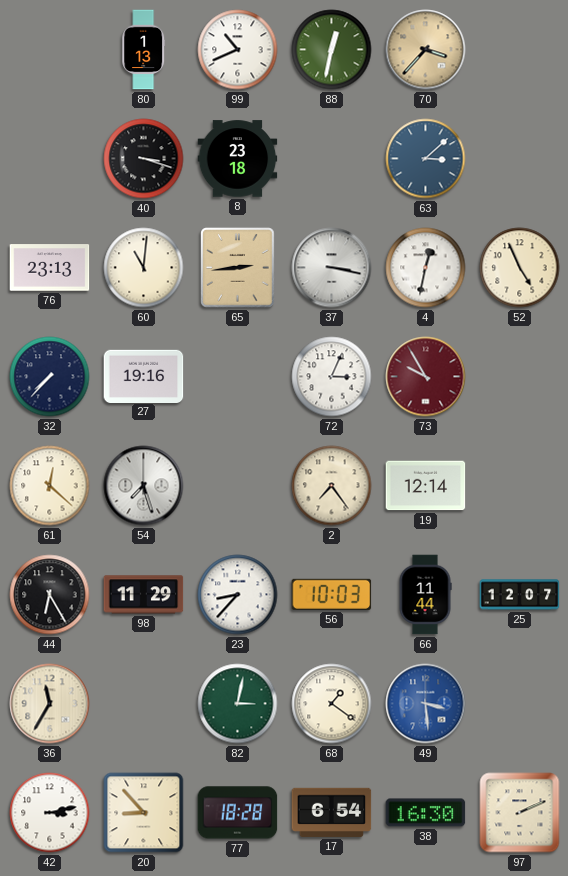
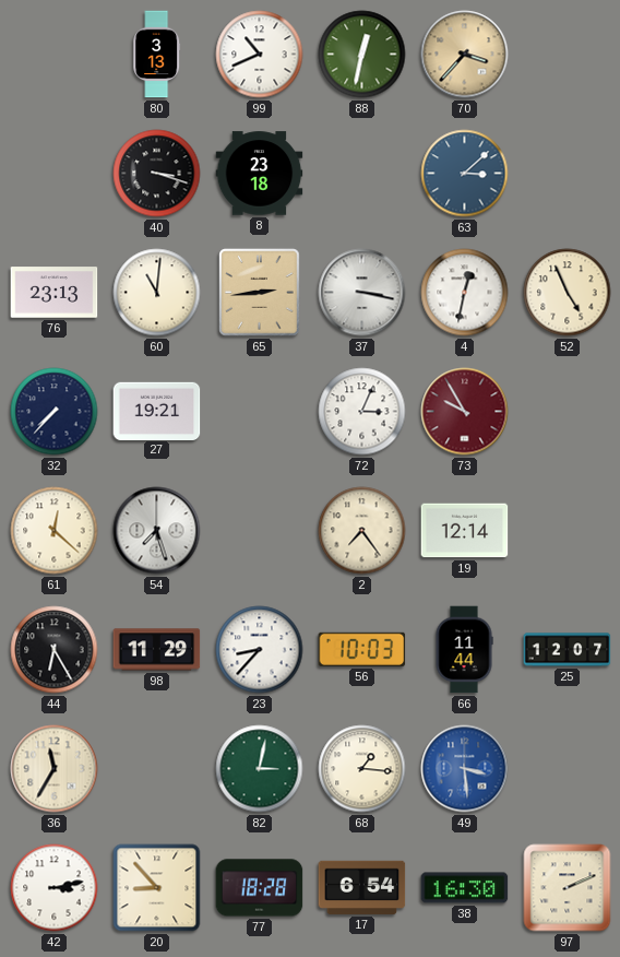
80: 1:13 -> 3:13 (157, 55)
27: 19:16 -> 19:21 (157, 411)
68: 1:21 -> 1:16 (362, 769)
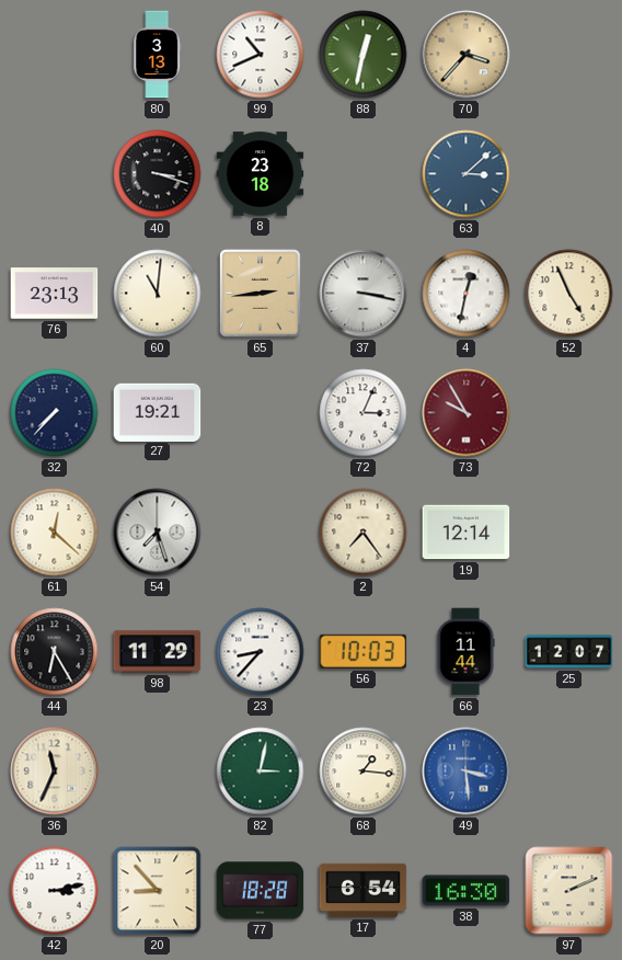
36: 11:35 -> 11:34 (55, 772)
